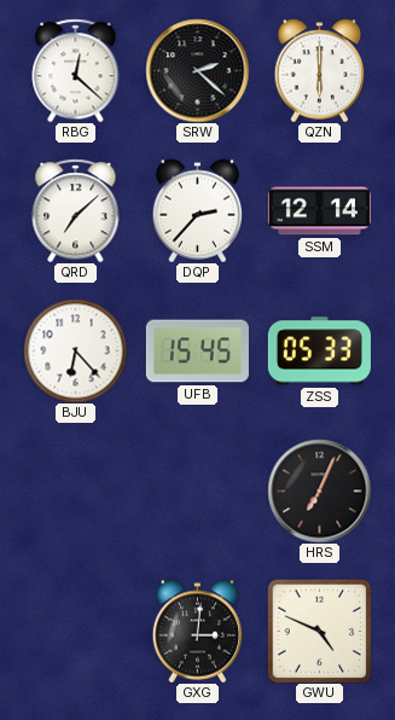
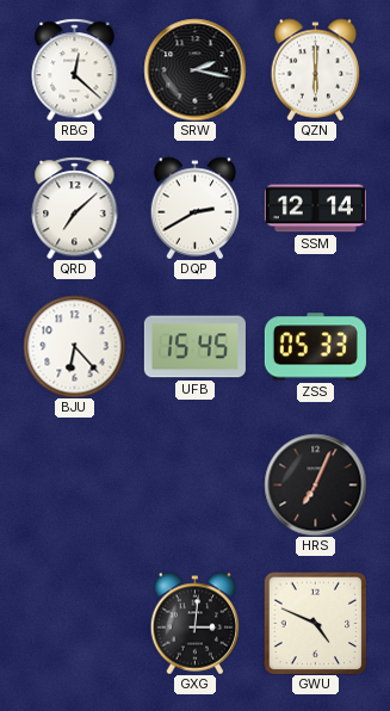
SRW: 2:22 -> 2:17 (194, 69)
DQP: 2:37 -> 2:40 (196, 208)
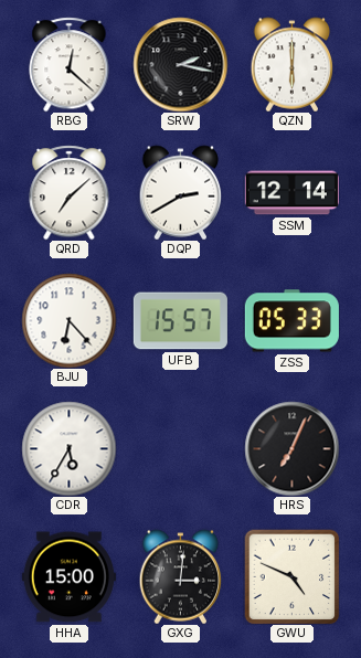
UFB: 15:45 -> 15:57 (180, 321)
CDR: none -> 5:35 (68, 448)
HHA: none -> 15:00 (68, 577)
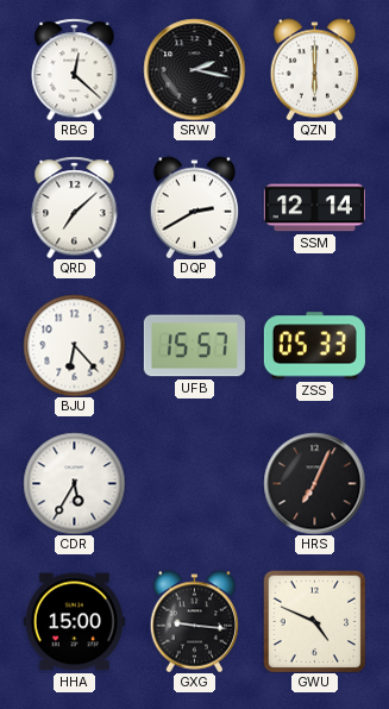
GXG: 3:01 -> 9:16 (195, 621)
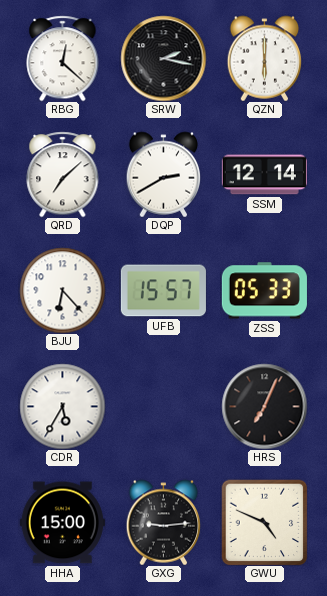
GXG: 9:16 -> 9:14 (164, 522)
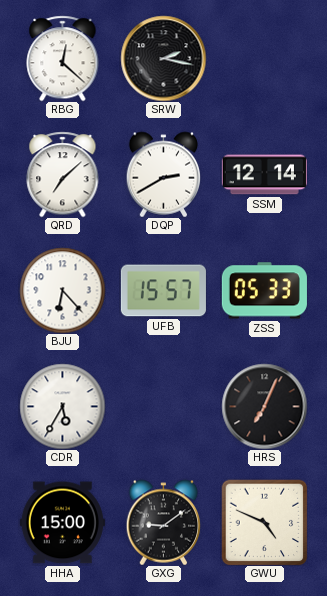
QZN: 6:00 -> none (265, 58)
GXG: 9:14 -> 9:09 (164, 522)
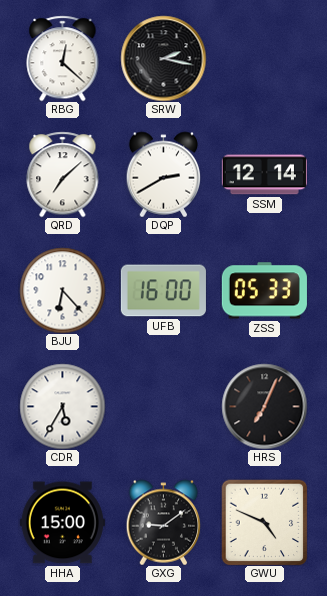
UFB: 15:57 -> 16:00 (163, 291)
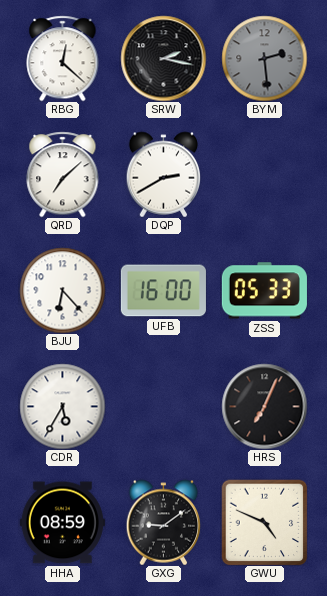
BYM: none -> 2:29 (264, 58)
SSM: 12:14 -> none (264, 175)
HHA: 15:00 -> 08:59 (62, 523)
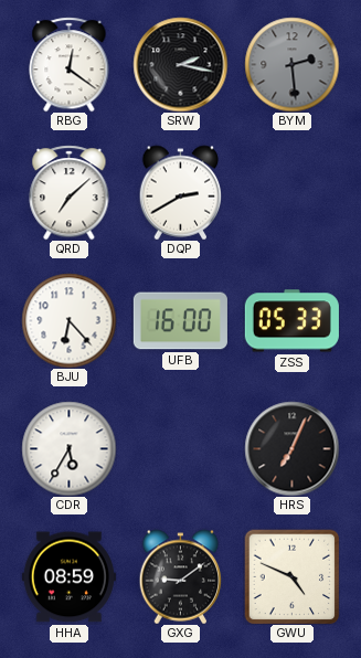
RBG: 12:22 -> 12:21 (70, 64)
